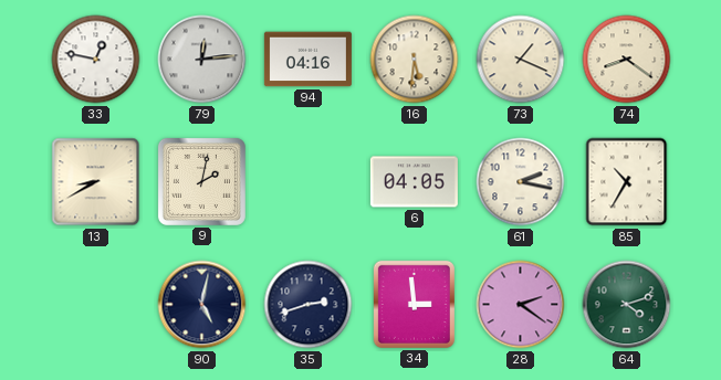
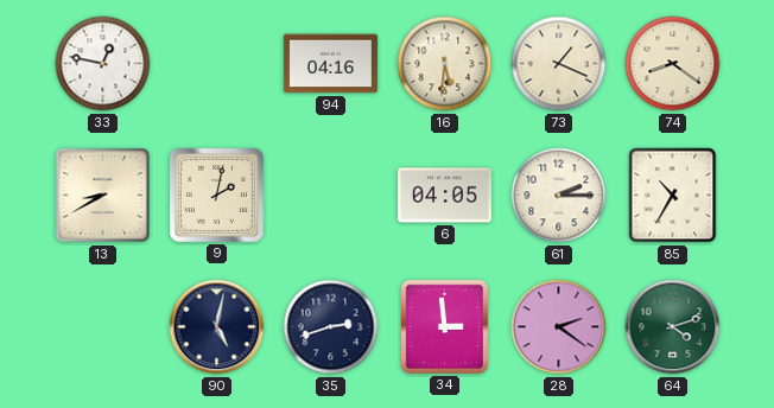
79: 12:14 -> none (202, 60)
61: 2:17 -> 2:15 (559, 196)
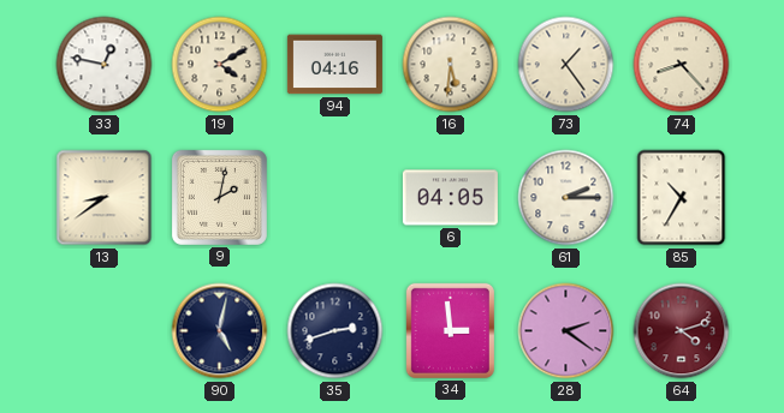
19: none -> 4:10 (220, 65)
73: 1:19 -> 1:24 (566, 65)
74: 8:21 -> 8:23 (682, 65)
13: 8:40 -> 8:39 (105, 198)
64 dial: green -> burgundy (682, 331)
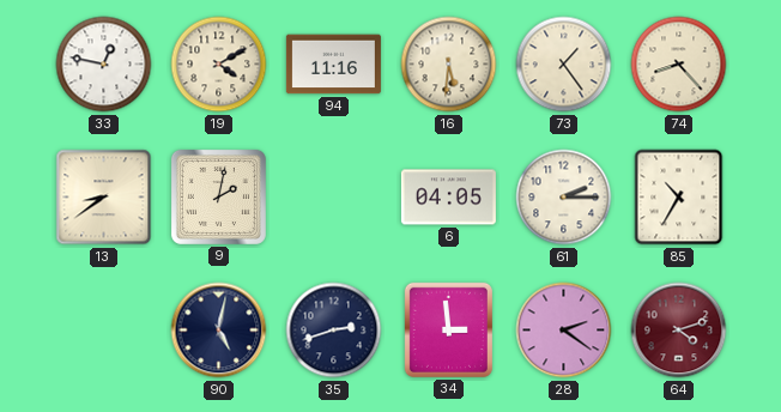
94: 04:16 -> 11:16 (333, 65)
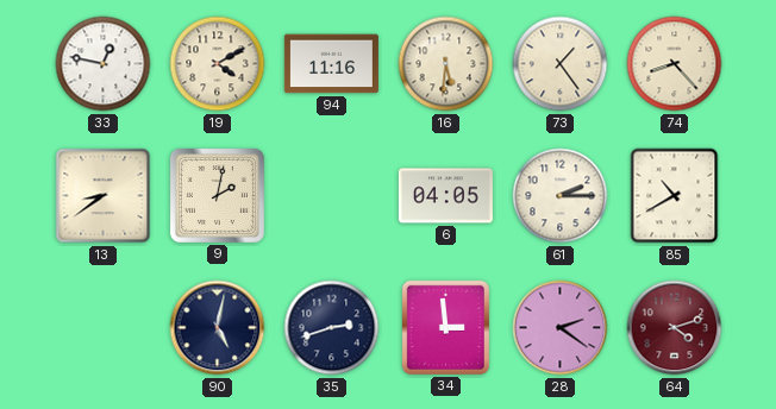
85: 10:35 -> 10:40 (675, 196)
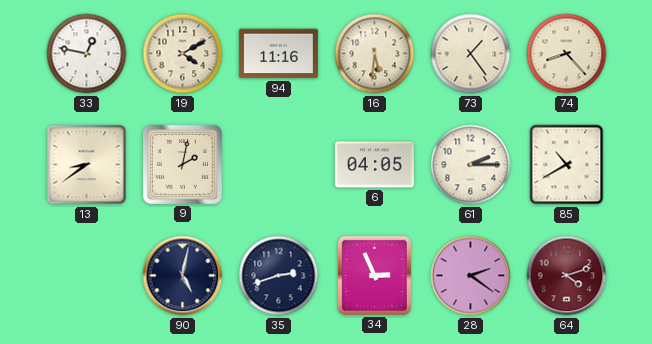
34: 2:59 -> 2:56 (374, 275)
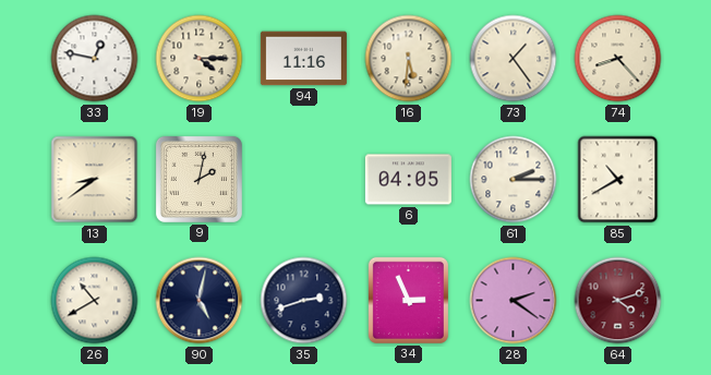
19: 4:10 -> 4:15 (200, 59)
26: none -> 10:40 (95, 301)
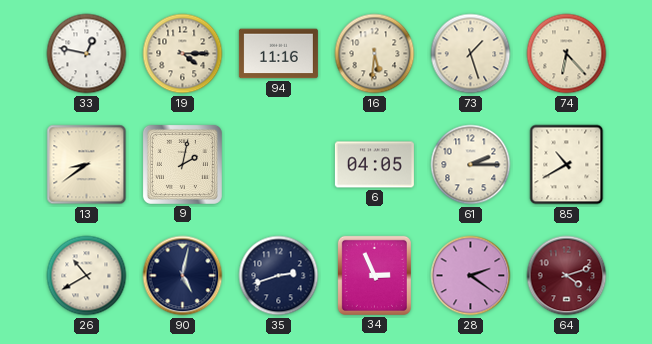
73: 1:24 -> 1:27 (471, 54)
74: 8:23 -> 6:23 (567, 54)
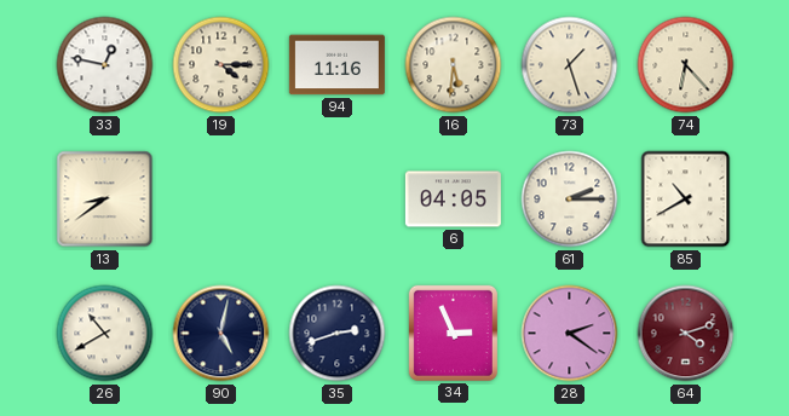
9: 2:02 -> none (182, 164)
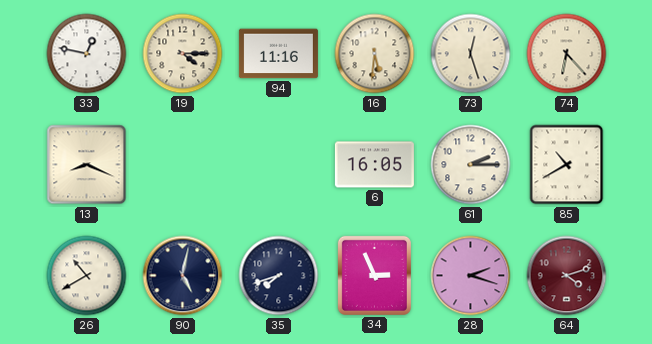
73: 1:27 -> 12:27 (471, 54)
13: 8:39 -> 8:19 (87, 165)
6: 04:05 -> 16:05 (374, 165)
35: 2:42 -> 7:42 (279, 276)
28: 2:21 -> 2:18 (471, 276)
